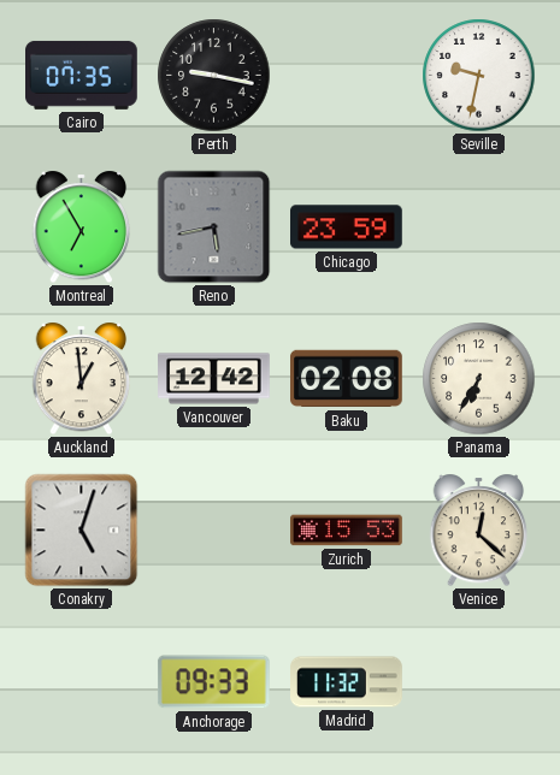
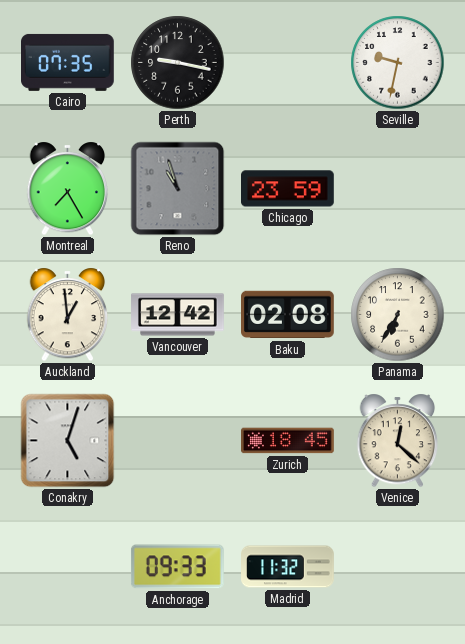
Montreal: 6:55 -> 7:25 (68, 189)
Reno: 5:43 -> 10:57 (178, 189)
Zurich: 15:53 -> 18:45 (288, 441)
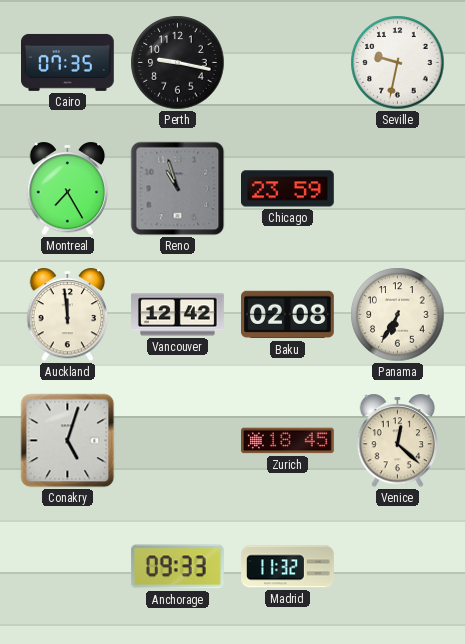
Auckland: 12:59 -> 11:59 (68, 315)
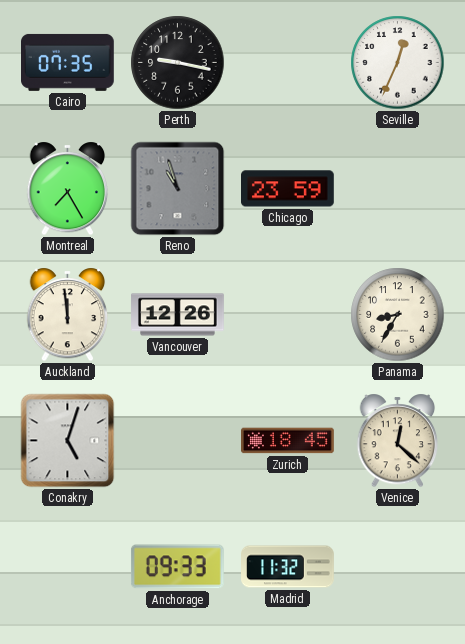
Seville: 9:32 -> 12:34 (398, 63)
Vancouver: 12:42 -> 12:26 (178, 315)
Baku: 02:08 -> none (288, 315)
Panama: 6:35 -> 8:35 (398, 315)
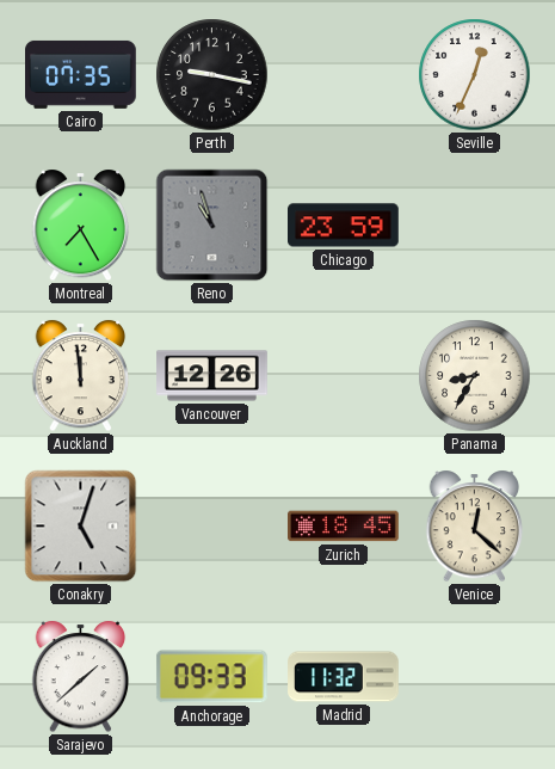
Sarajevo: none -> 1:38 (81, 677)
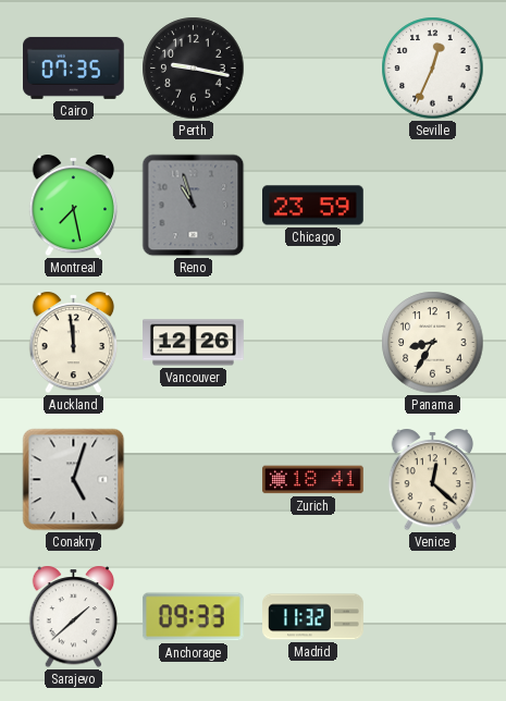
Montreal: 7:25 -> 7:28 (74, 206)
Zurich: 18:45 -> 18:41 (313, 480)
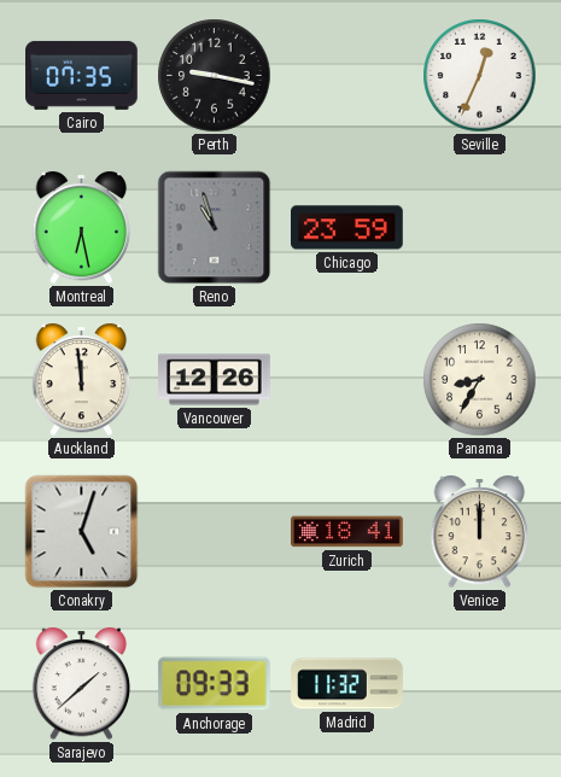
Montreal: 7:28 -> 6:28 (82, 228)
Venice: 12:22 -> 12:00 (480, 532)
